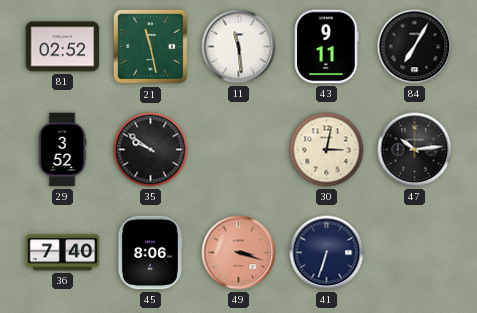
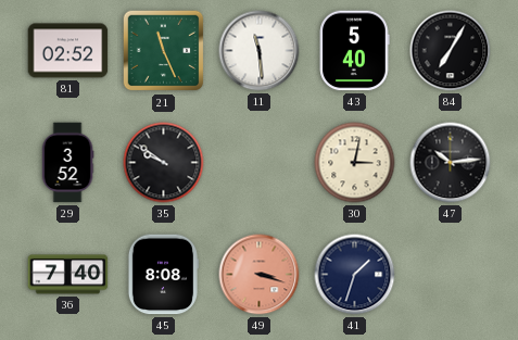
21: 11:28 -> 11:26 (164, 51)
43: 9:11 -> 5:40 (355, 51)
45: 8:06 -> 8:08 (163, 275)
41: 6:33 -> 1:33 (355, 275)
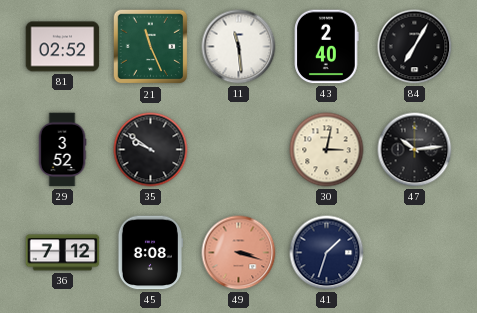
43: 5:40 -> 2:40 (327, 47)
36: 7:40 -> 7:12 (63, 253)
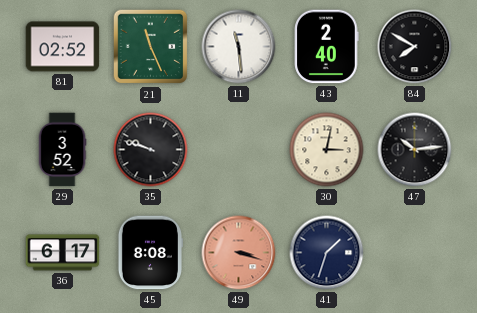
84: 7:05 -> 7:50 (415, 47)
35: 9:51 -> 9:48 (151, 150)
36: 7:12 -> 6:17 (63, 253)
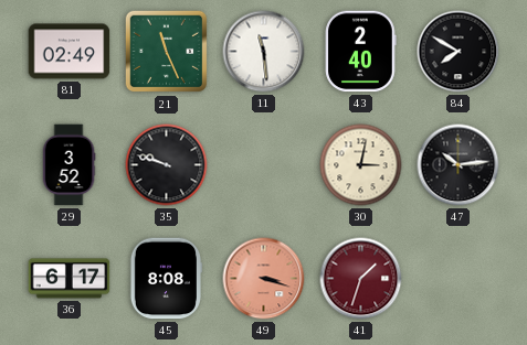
81: 02:52 -> 02:49 (70, 52)
41 dial: navy -> burgundy (361, 279)
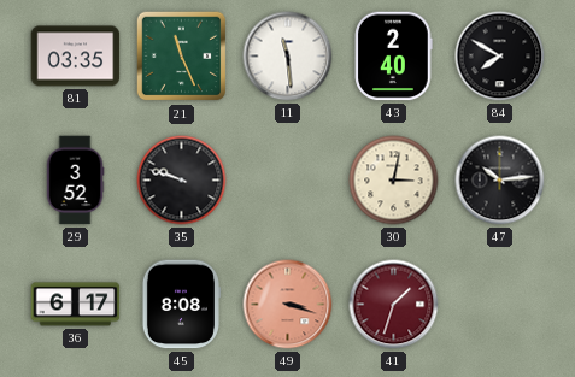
81: 02:49 -> 03:35 (76, 57)
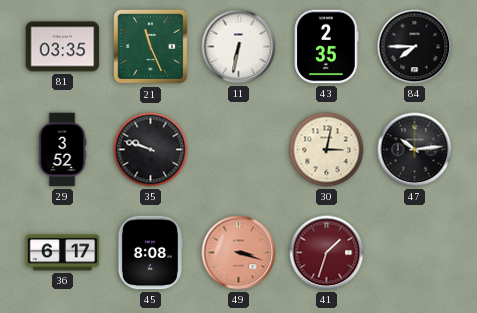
11: 11:29 -> 6:32 (239, 47)
43: 2:40 -> 2:35 (327, 47)
84: 7:50 -> 7:45 (415, 47)
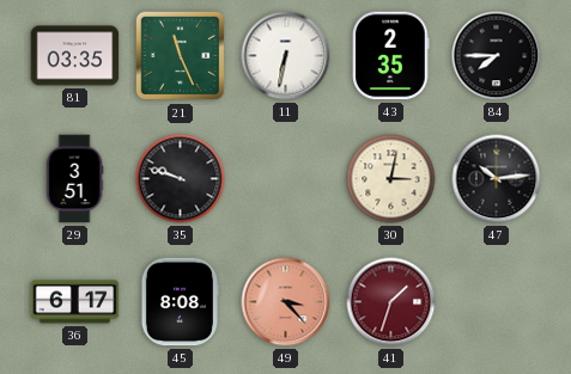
29: 3:52 -> 3:51 (74, 179)
49: 3:18 -> 3:23 (286, 302)
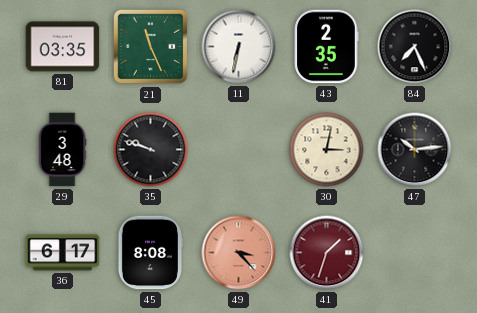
84: 7:45 -> 7:26 (415, 47)
29: 3:51 -> 3:48 (62, 150)
